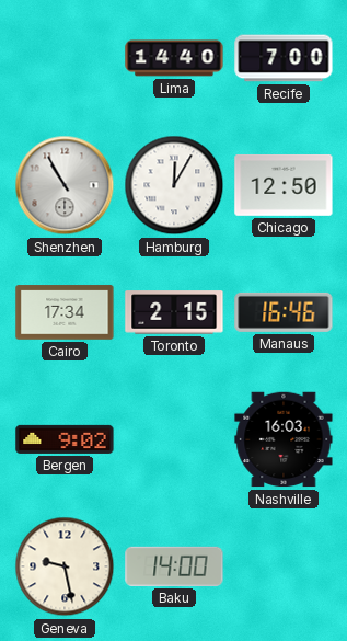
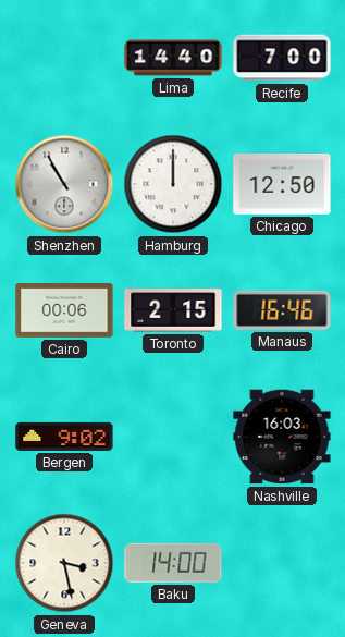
Hamburg: 12:05 -> 12:00 (173, 184)
Cairo: 17:34 -> 00:06 (64, 310)
Geneva: 9:28 -> 3:28 (64, 563)
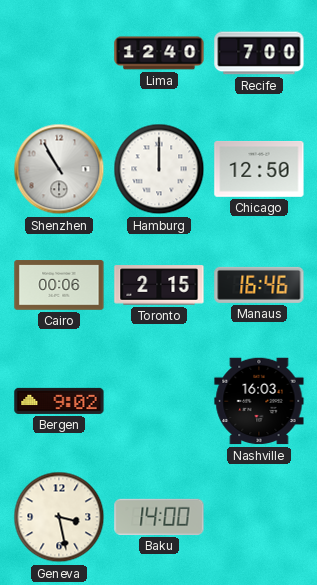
Lima: 14:40 -> 12:40 (159, 53)
